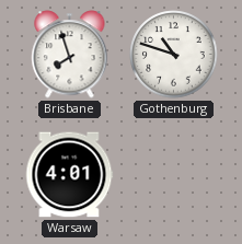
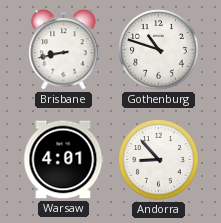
Brisbane: 7:57 -> 8:43 (64, 50)
Andorra: none -> 8:53 (159, 160)
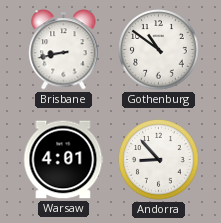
Gothenburg: 10:48 -> 10:51 (159, 50)
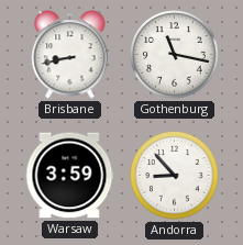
Gothenburg: 10:51 -> 11:17 (175, 55)
Warsaw: 4:01 -> 3:59 (70, 176)
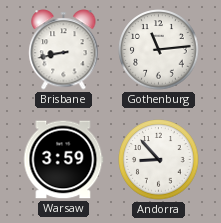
Gothenburg: 11:17 -> 11:14 (159, 50)
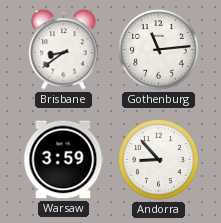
Brisbane: 8:43 -> 8:39 (64, 50)
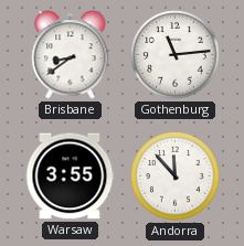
Warsaw: 3:59 -> 3:55 (71, 177)
Andorra: 8:53 -> 11:53 (176, 177)
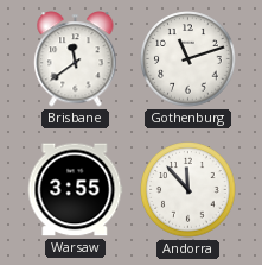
Brisbane: 8:39 -> 11:39 (76, 59)
Gothenburg: 11:14 -> 11:12 (188, 59)
